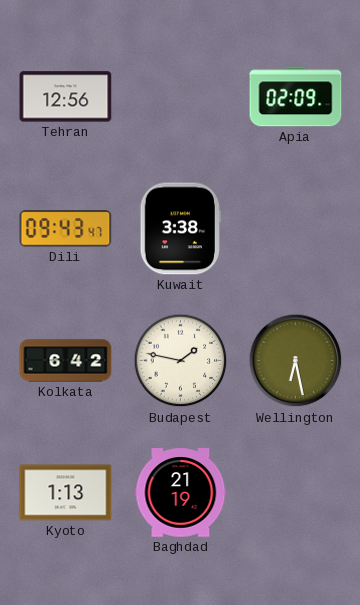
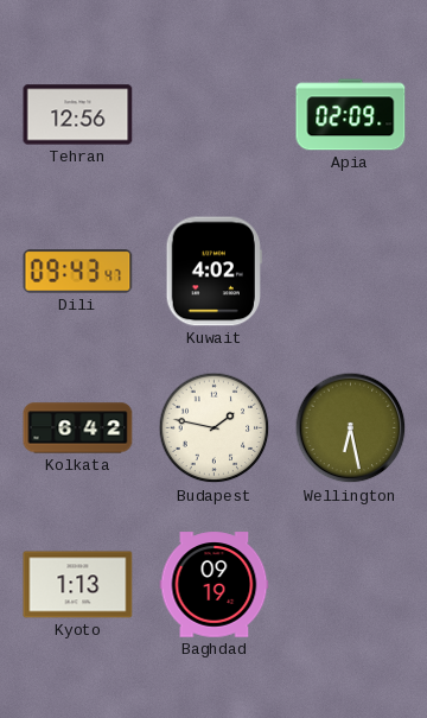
Kuwait: 3:38 -> 4:02 (213, 272)
Baghdad: 21:19 -> 09:19 (215, 585)
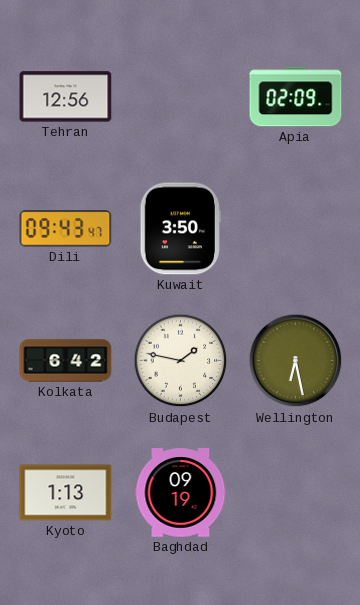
Kuwait: 4:02 -> 3:50 (180, 229)
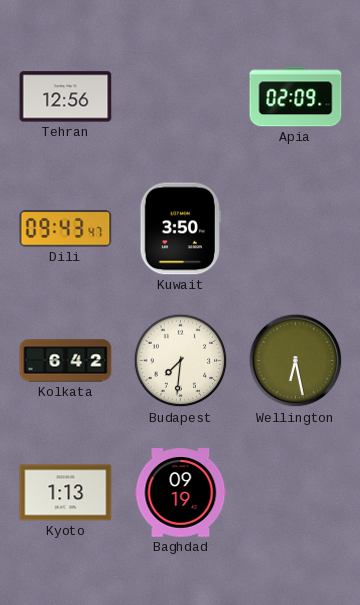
Budapest: 1:47 -> 7:31 (181, 361)
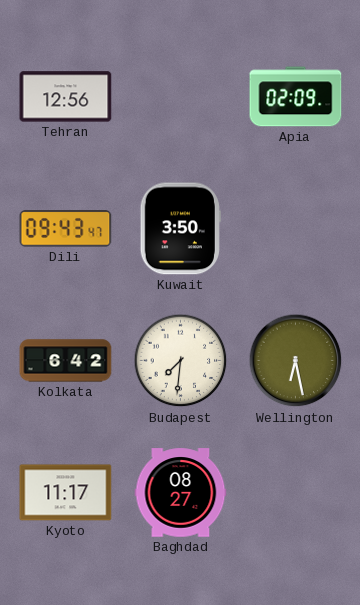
Kyoto: 1:13 -> 11:17 (66, 493)
Baghdad: 09:19 -> 08:27 (181, 493)
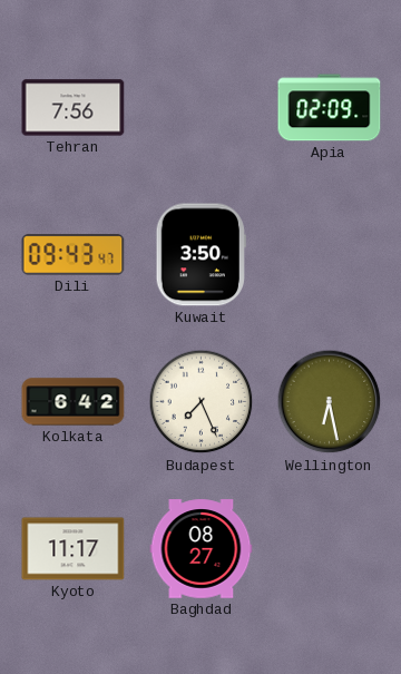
Tehran: 12:56 -> 7:56 (74, 108)
Budapest: 7:31 -> 7:26 (202, 402)
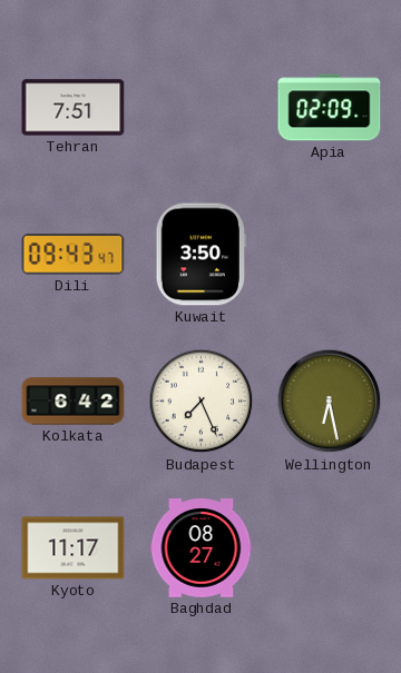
Tehran: 7:56 -> 7:51 (74, 108)
